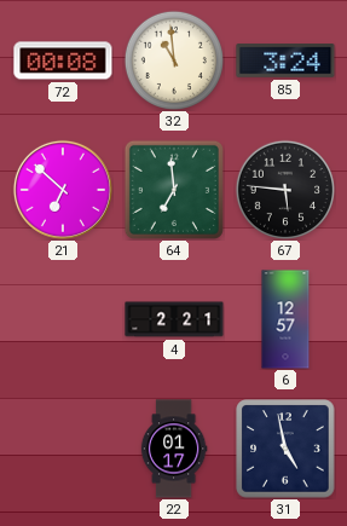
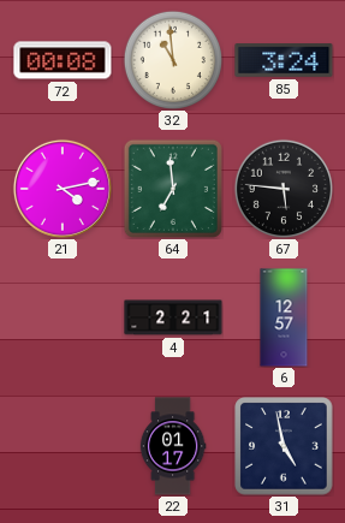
21: 6:52 -> 4:13 (63, 189)
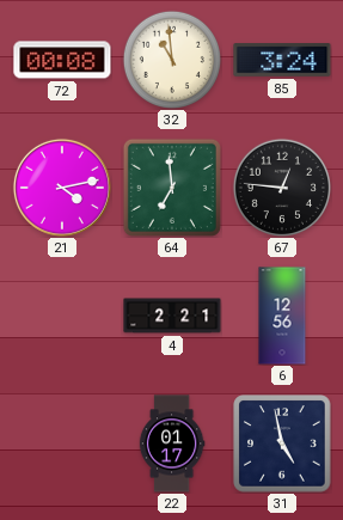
67: 5:46 -> 12:46 (281, 186)
6: 12:57 -> 12:56 (282, 316)
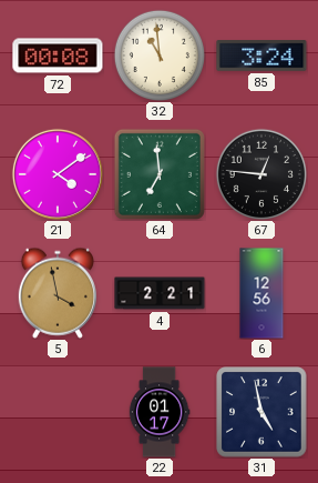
21: 4:13 -> 4:09 (58, 174)
5: none -> 3:58 (58, 293)
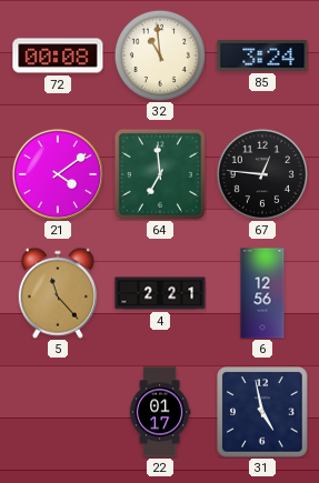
5: 3:58 -> 11:23 (58, 293)
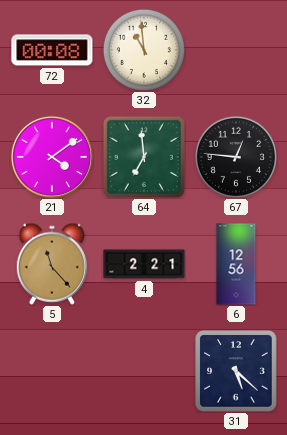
85: 3:24 -> none (262, 56)
22: 01:17 -> none (160, 412)
31: 4:58 -> 5:22 (236, 371)
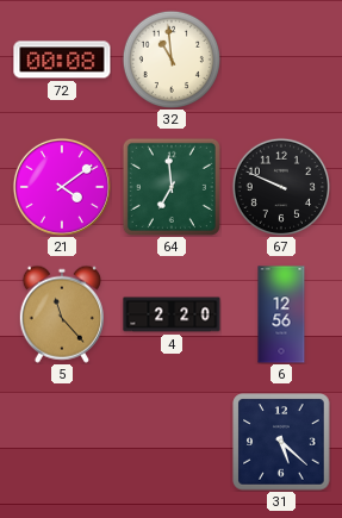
67: 12:46 -> 9:49 (280, 186)
4: 2:21 -> 2:20 (172, 314)
